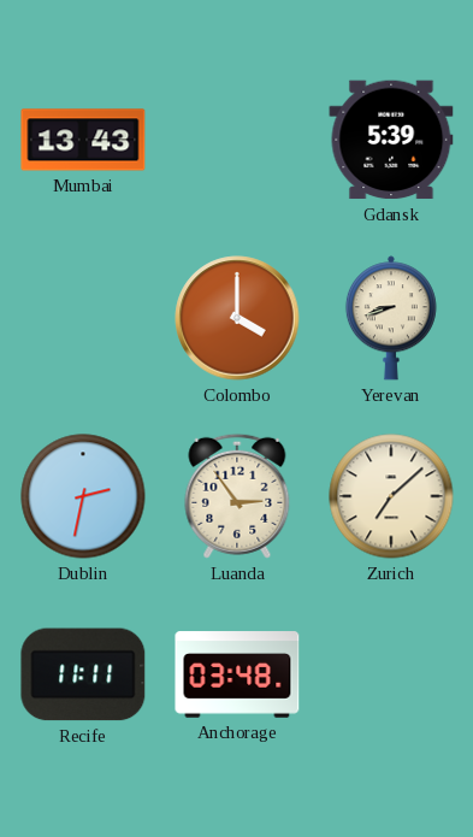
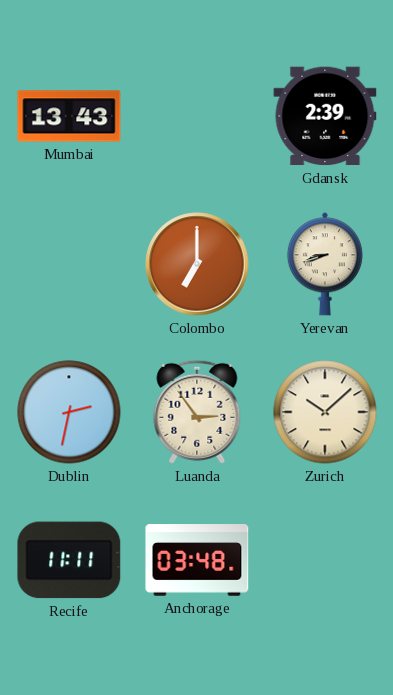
Gdansk: 5:39 -> 2:39 (325, 116)
Colombo: 4:00 -> 7:00 (197, 264)
Zurich: 7:08 -> 10:08 (325, 412)
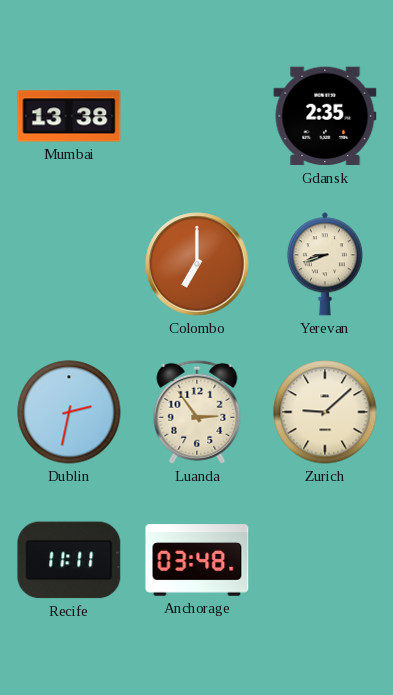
Mumbai: 13:43 -> 13:38 (69, 116)
Gdansk: 2:39 -> 2:35 (325, 116)
Zurich: 10:08 -> 9:08 (325, 412)
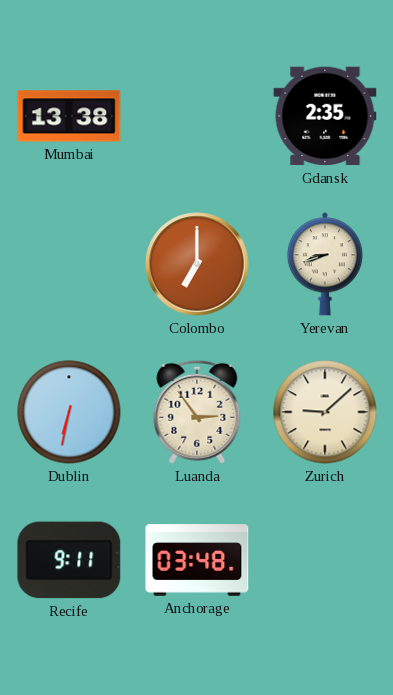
Dublin: 2:32 -> 6:32 (69, 412)
Recife: 11:11 -> 9:11 (69, 560)
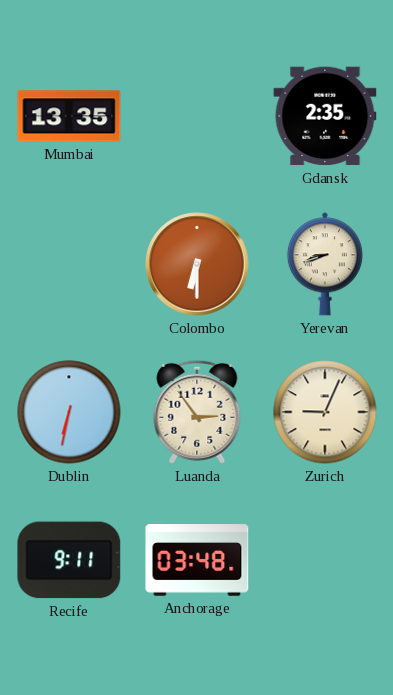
Mumbai: 13:38 -> 13:35 (69, 116)
Colombo: 7:00 -> 6:30 (197, 264)
Zurich: 9:08 -> 9:04 (325, 412)
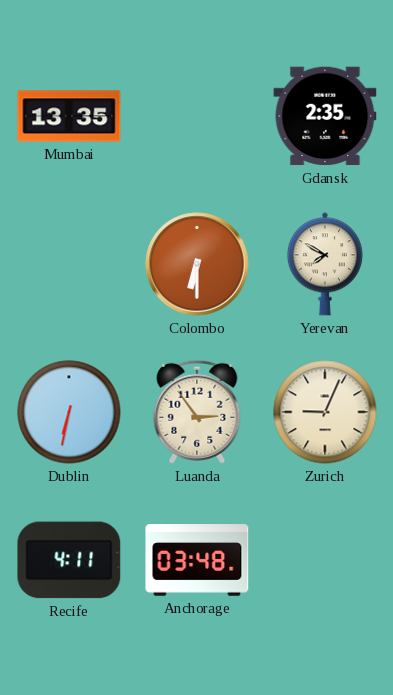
Yerevan: 8:42 -> 7:50 (325, 264)
Recife: 9:11 -> 4:11 (69, 560)
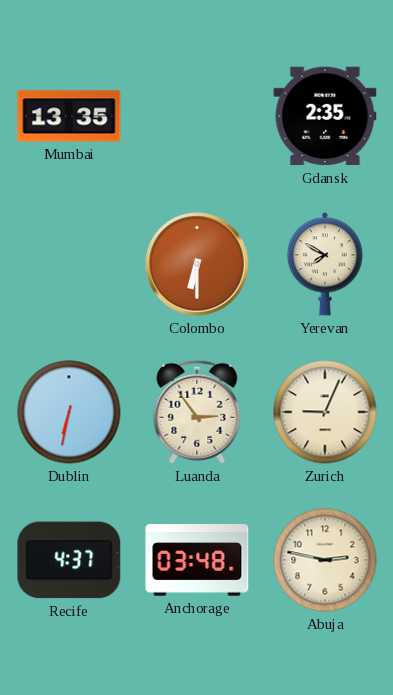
Recife: 4:11 -> 4:37 (69, 560)
Abuja: none -> 2:47 (325, 560)
